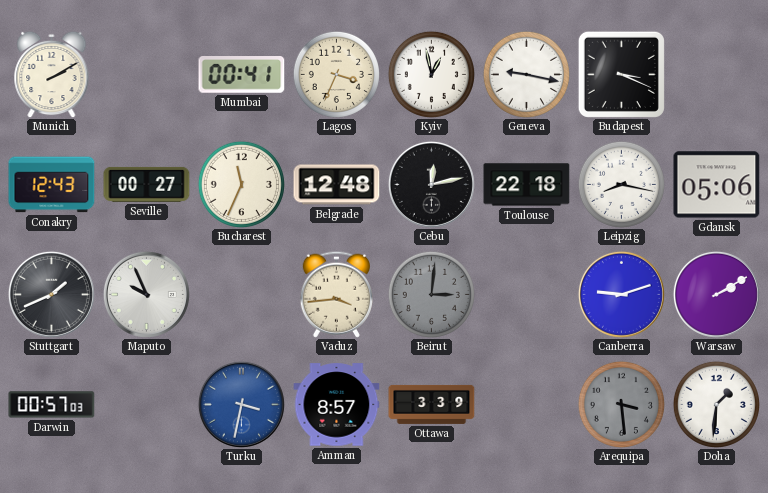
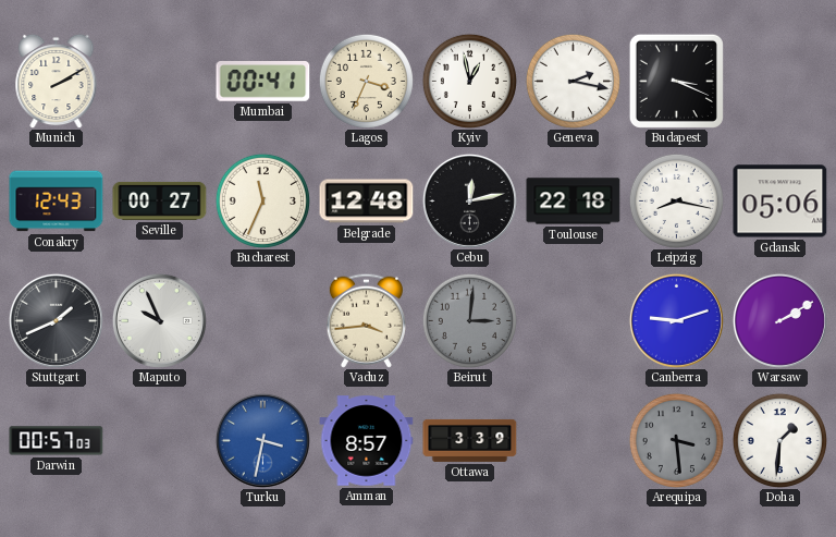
Geneva: 9:17 -> 2:17 (573, 81)
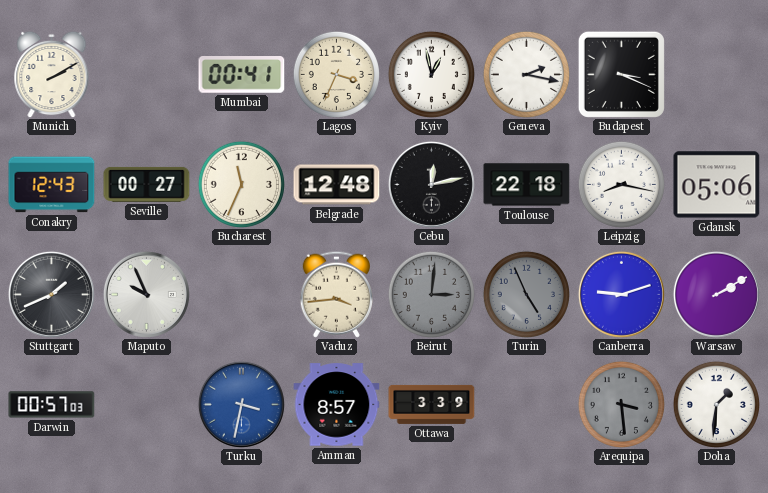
Turin: none -> 4:56 (526, 294)
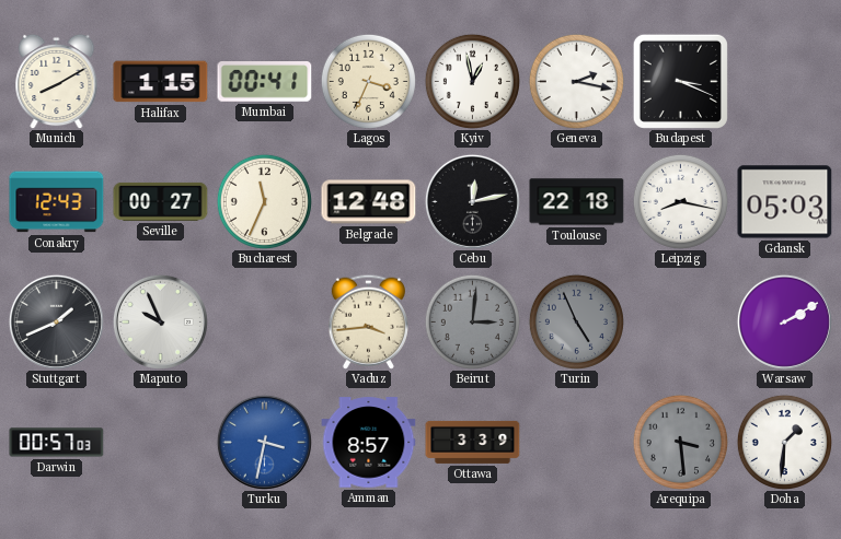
Munich: 2:10 -> 8:10 (57, 81)
Halifax: none -> 1:15 (161, 82)
Gdansk: 05:06 -> 05:03 (785, 202)
Canberra: 9:12 -> none (621, 294)
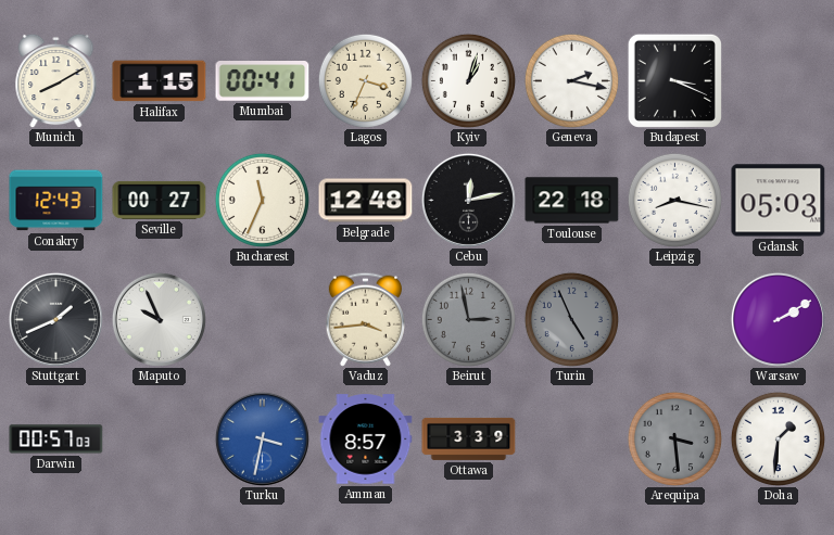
Kyiv: 12:58 -> 1:03 (468, 80)
Beirut: 3:01 -> 2:58 (468, 319)
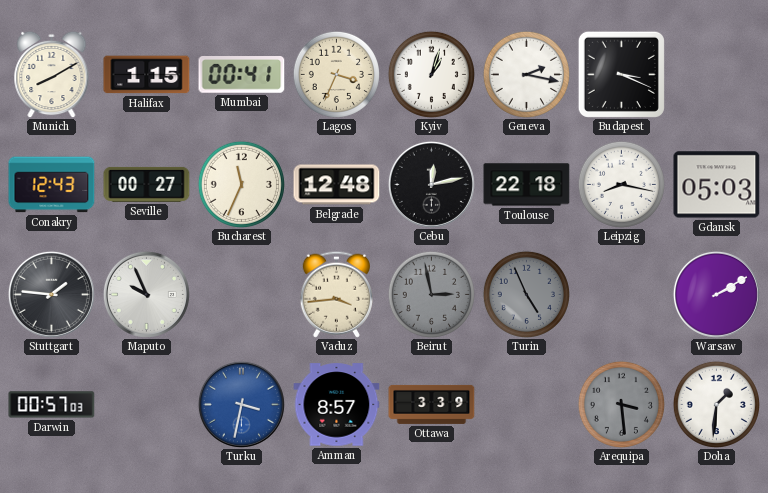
Stuttgart: 1:41 -> 1:46 (51, 294)
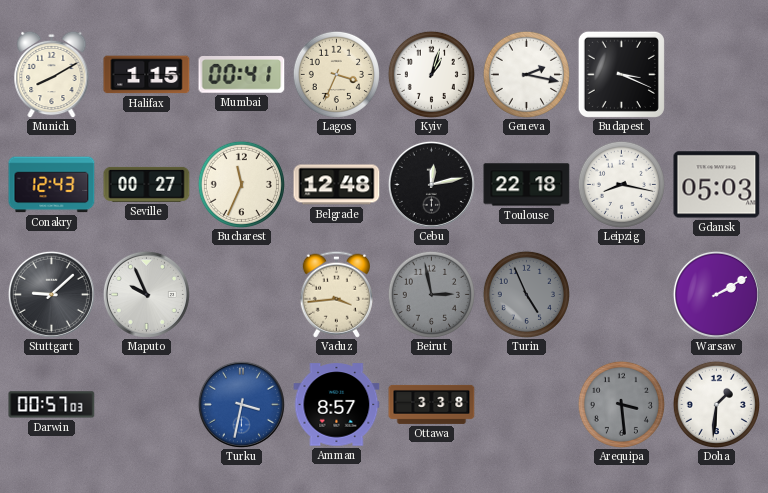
Stuttgart: 1:46 -> 9:08 (51, 294)
Ottawa: 3:39 -> 3:38 (432, 404)
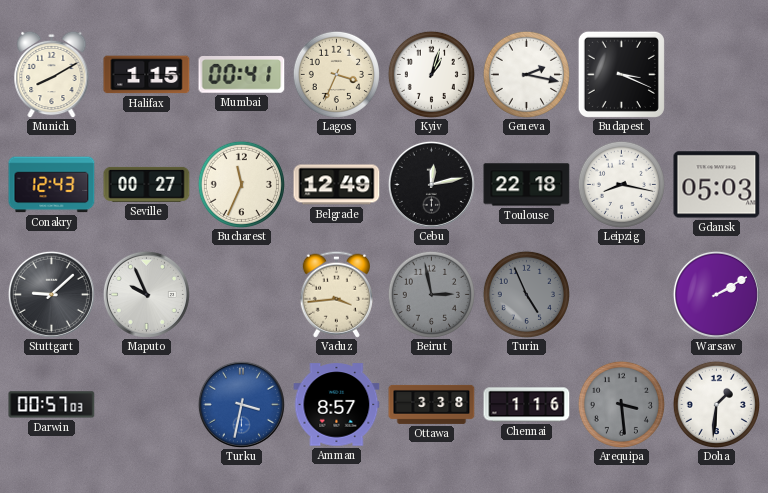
Belgrade: 12:48 -> 12:49 (337, 185)
Chennai: none -> 1:16 (527, 405)
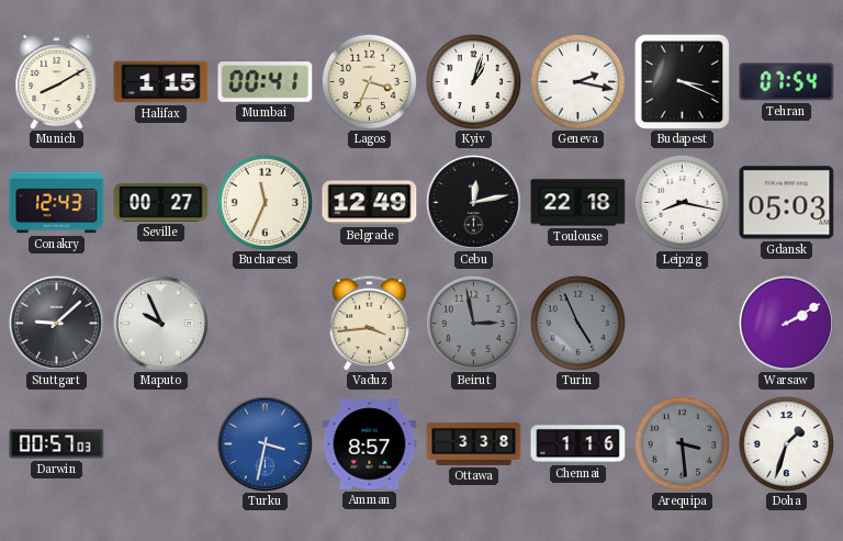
Tehran: none -> 07:54 (787, 82)
Doha: 1:31 -> 1:33 (786, 443)
